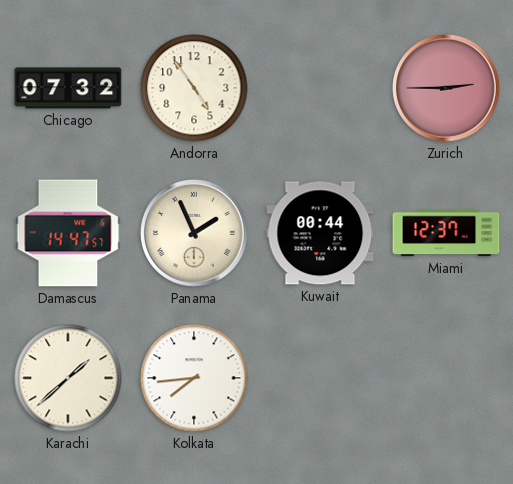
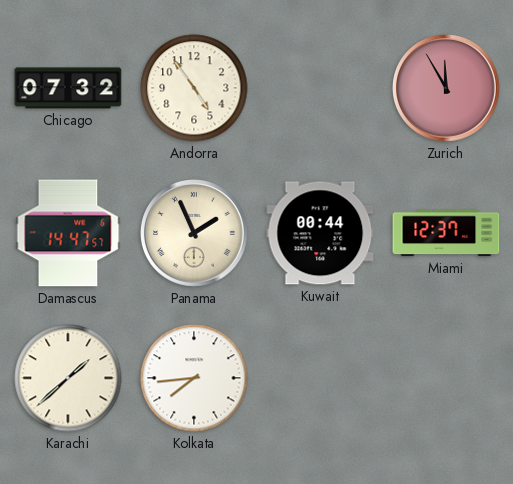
Zurich: 2:45 -> 11:55 (447, 89)
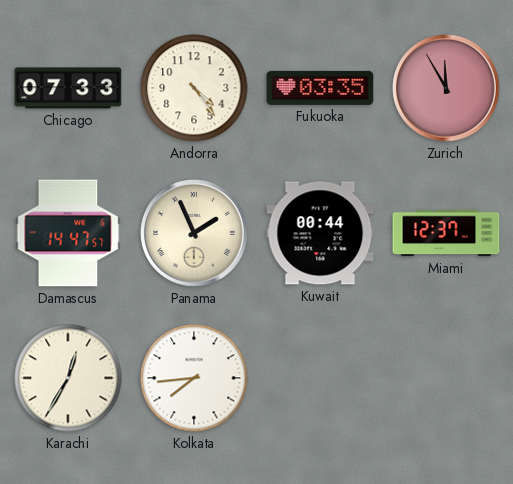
Chicago: 07:32 -> 07:33 (68, 88)
Andorra: 4:54 -> 4:24 (194, 88)
Fukuoka: none -> 03:35 (320, 88)
Karachi: 1:38 -> 12:35 (68, 378)
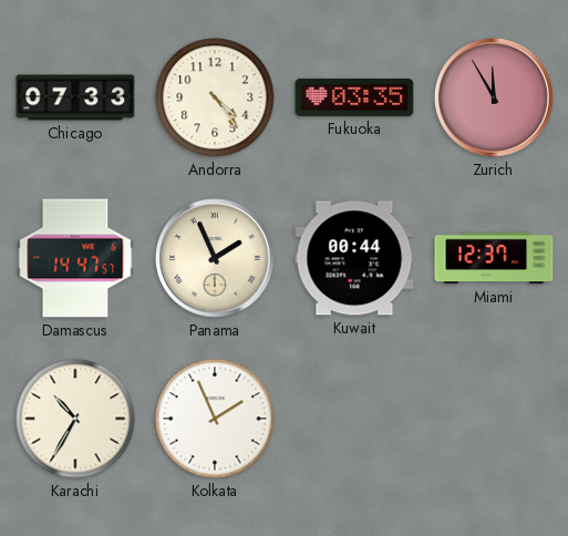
Karachi: 12:35 -> 10:35 (75, 419)
Kolkata: 7:44 -> 1:56 (215, 419)
